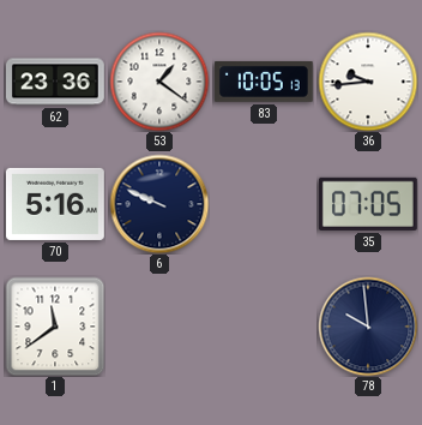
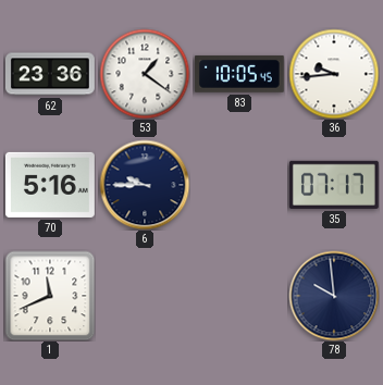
83: 10:05:13 -> 10:05:45 (239, 74)
6: 9:49 -> 9:45 (145, 185)
35: 07:05 -> 07:17 (334, 185)
1: 11:39 -> 11:41 (50, 296)
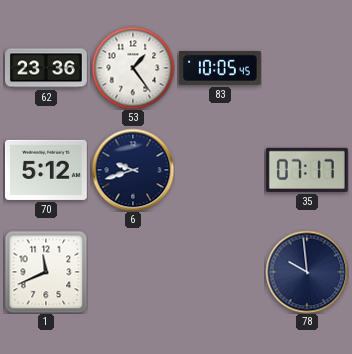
53: 1:21 -> 1:24 (133, 68)
36: 9:44 -> none (334, 74)
70: 5:16 -> 5:12 (46, 170)
6: 9:45 -> 9:42 (133, 170)
